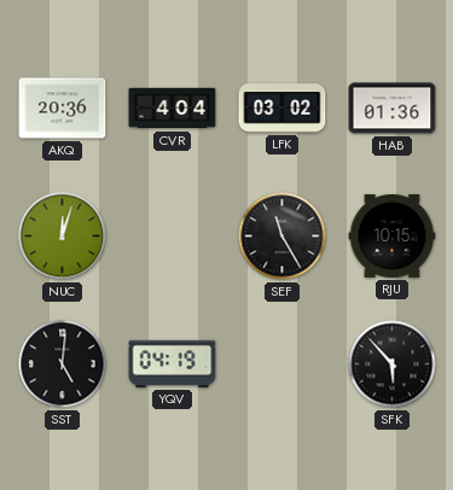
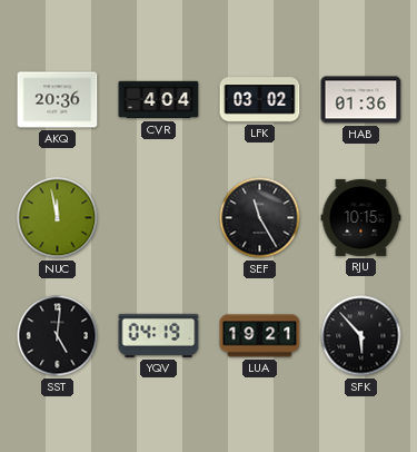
NUC: 12:03 -> 11:58 (58, 218)
LUA: none -> 19:21 (260, 336)
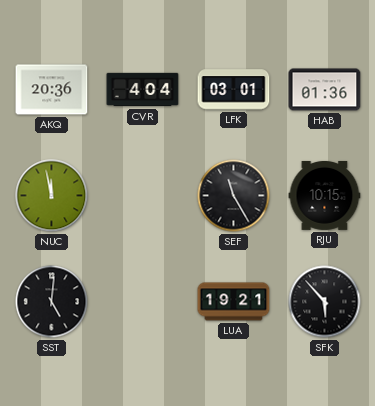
LFK: 03:02 -> 03:01 (234, 90)
YQV: 04:19 -> none (159, 335)
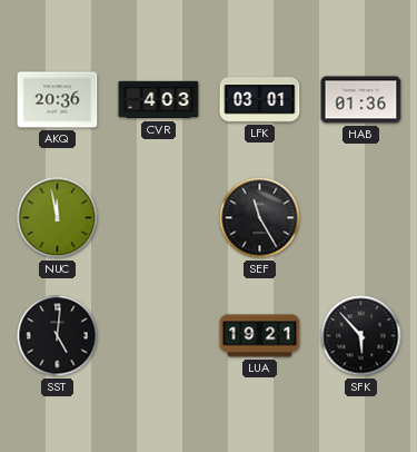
CVR: 4:04 -> 4:03 (159, 100)
RJU: 10:15 -> none (325, 195)
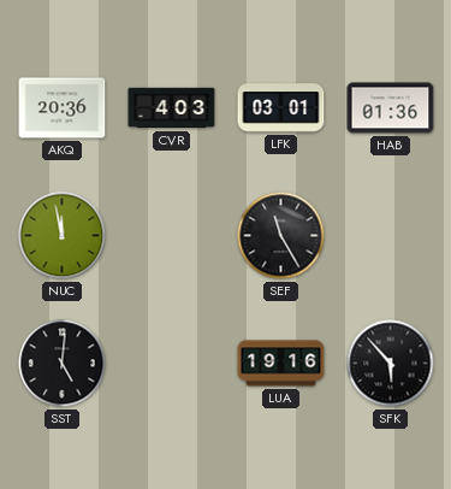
LUA: 19:21 -> 19:16 (281, 364)
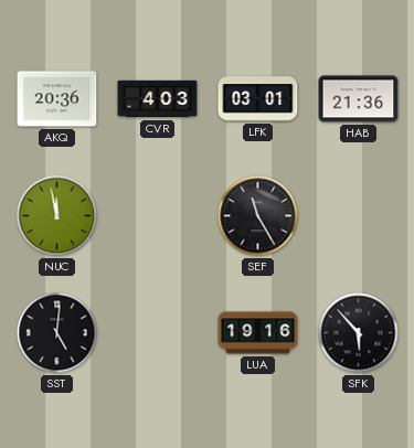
HAB: 01:36 -> 21:36 (359, 99)
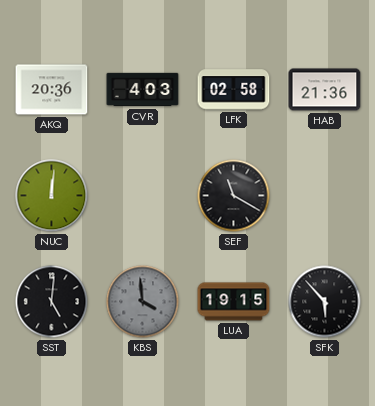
LFK: 03:01 -> 02:58 (234, 90)
NUC: 11:58 -> 12:01 (52, 196)
SEF: 11:25 -> 11:20 (234, 196)
KBS: none -> 3:59 (143, 302)
LUA: 19:16 -> 19:15 (234, 302)
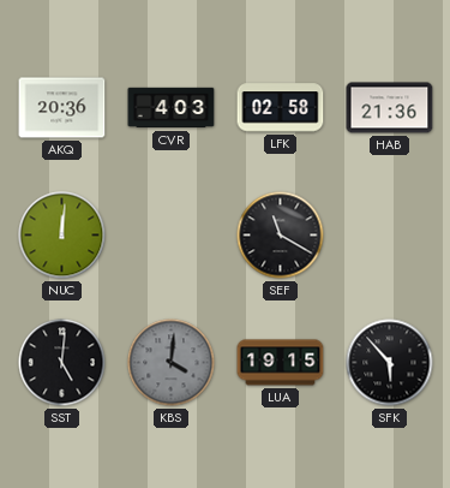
KBS: 3:59 -> 4:01 (172, 363)
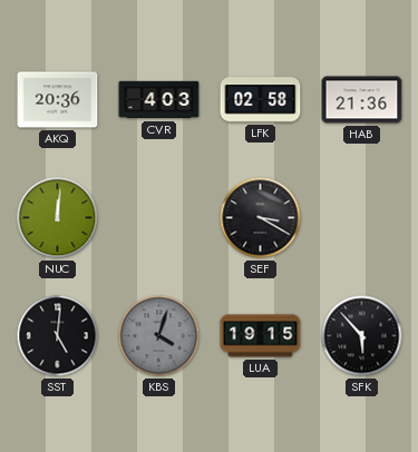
SEF: 11:20 -> 3:20 (261, 218)
KBS: 4:01 -> 4:03 (159, 336)
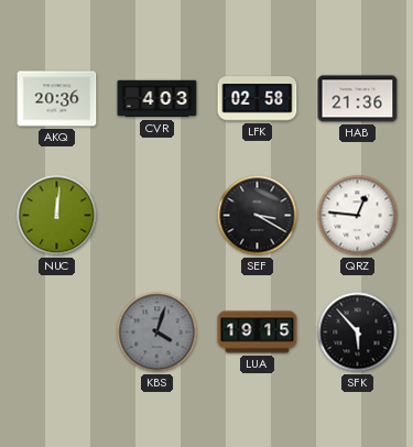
QRZ: none -> 12:46 (358, 216)
SST: 5:01 -> none (58, 336)
